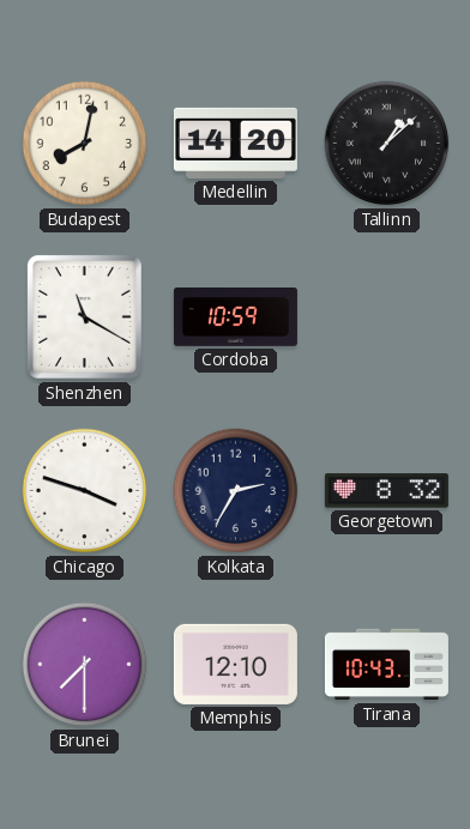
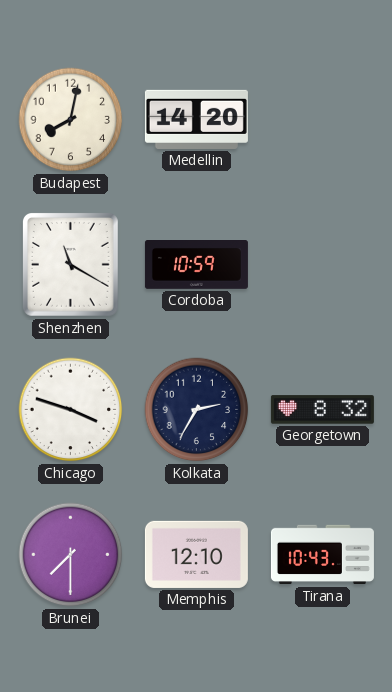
Tallinn: 1:08 -> none (387, 144)
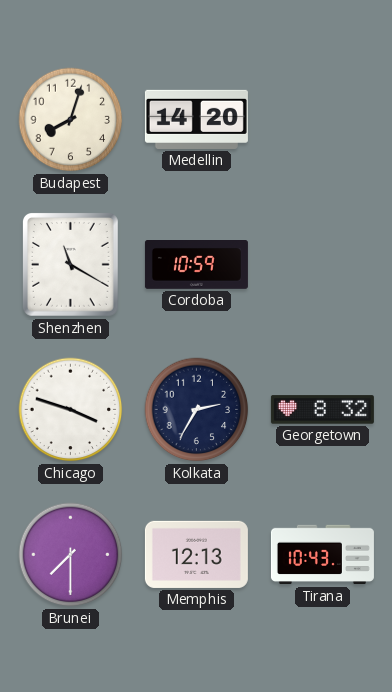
Budapest: 8:02 -> 8:03 (71, 120)
Memphis: 12:10 -> 12:13 (196, 554)
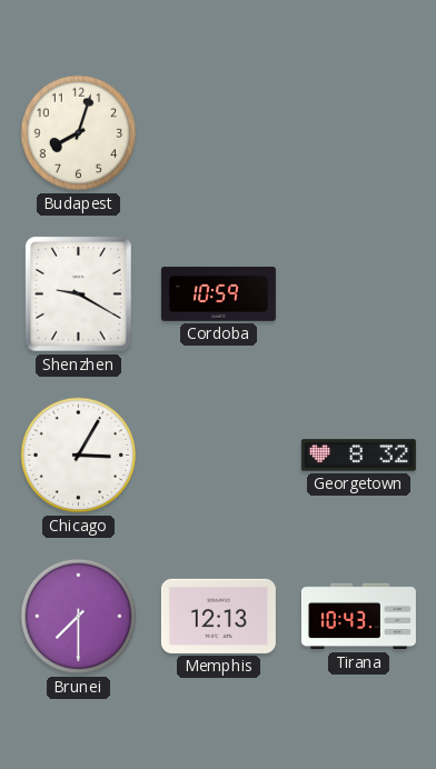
Medellin: 14:20 -> none (196, 119)
Shenzhen: 11:20 -> 9:20 (78, 294)
Chicago: 3:48 -> 3:05 (79, 456)
Kolkata: 2:35 -> none (197, 410)
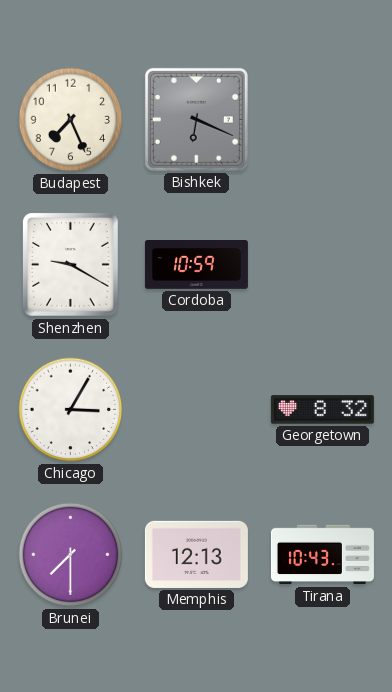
Budapest: 8:03 -> 7:26 (71, 120)
Bishkek: none -> 6:19 (196, 119)
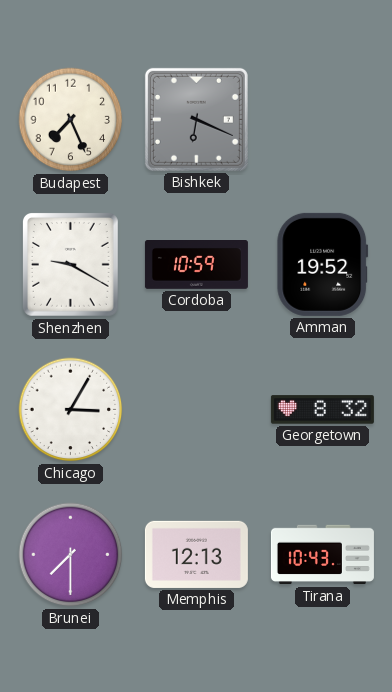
Amman: none -> 19:52 (323, 264)
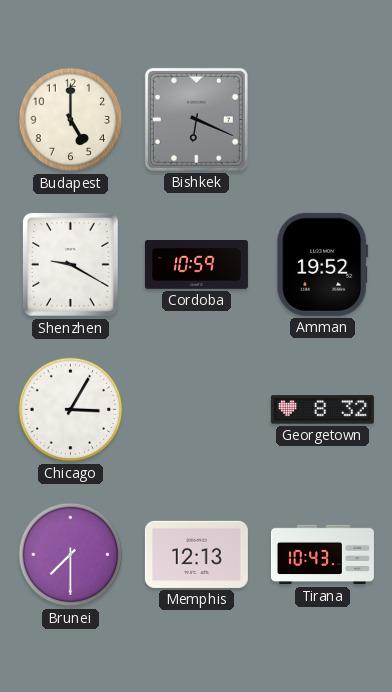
Budapest: 7:26 -> 5:00 (71, 120)
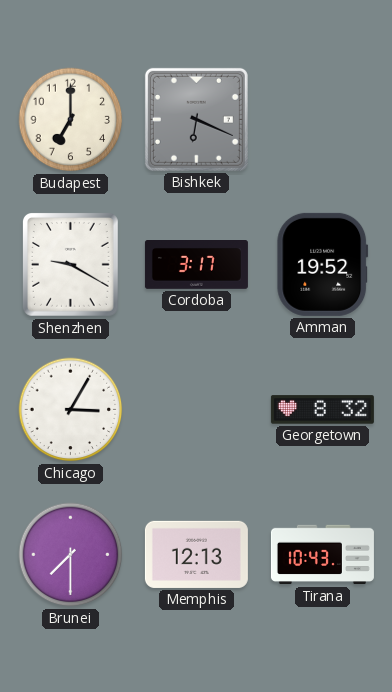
Budapest: 5:00 -> 7:00 (71, 120)
Cordoba: 10:59 -> 3:17 (196, 265)
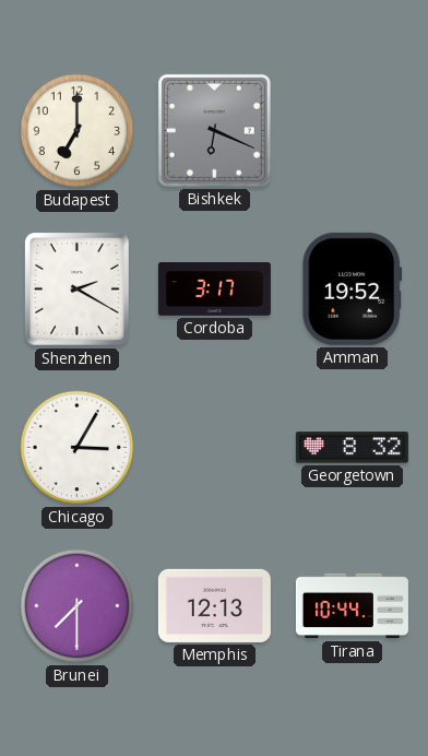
Shenzhen: 9:20 -> 2:20 (76, 290)
Tirana: 10:43 -> 10:44 (352, 606)
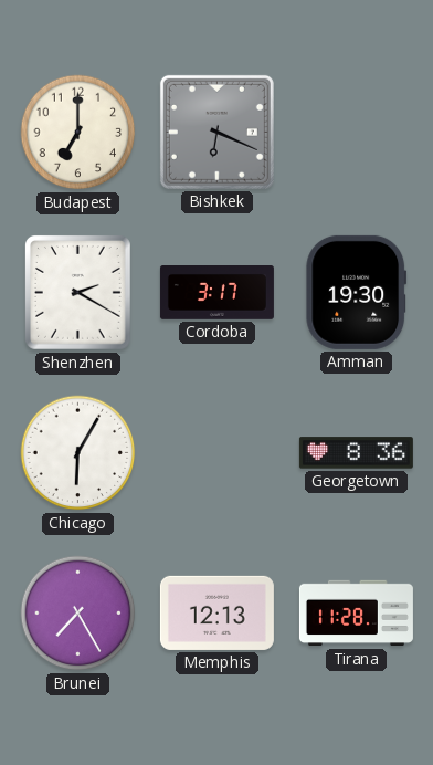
Amman: 19:52 -> 19:30 (357, 292)
Chicago: 3:05 -> 6:05 (78, 453)
Georgetown: 8:32 -> 8:36 (356, 453)
Brunei: 7:30 -> 7:25 (78, 614)
Tirana: 10:44 -> 11:28 (356, 614)
